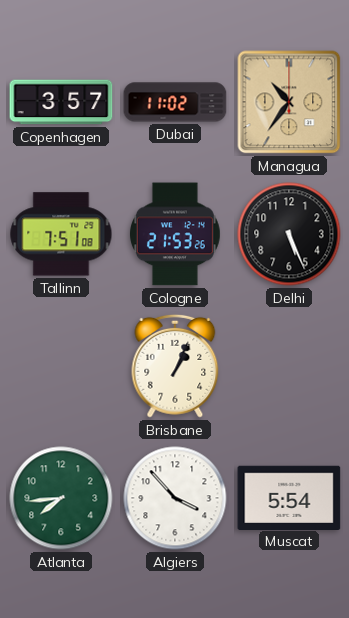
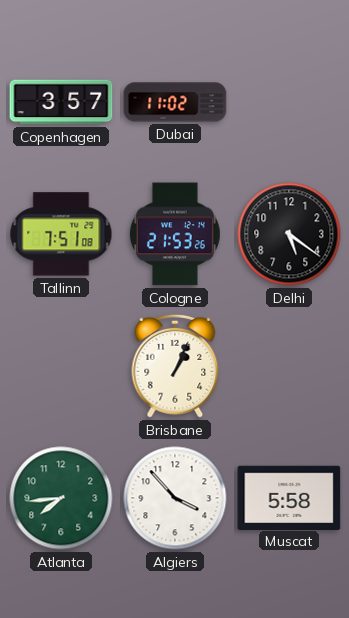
Managua: 10:36 -> none (289, 102)
Delhi: 5:26 -> 5:21 (289, 234)
Muscat: 5:54 -> 5:58 (289, 497)
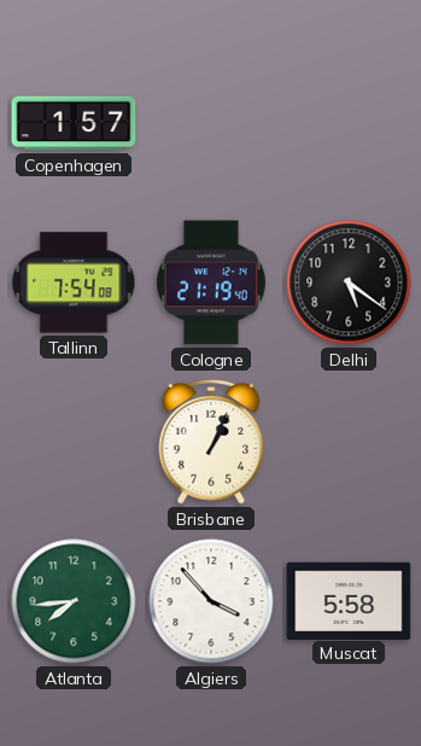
Copenhagen: 3:57 -> 1:57 (74, 123)
Dubai: 11:02 -> none (175, 102)
Tallinn: 7:51 -> 7:54 (74, 282)
Cologne: 21:53 -> 21:19 (211, 282)
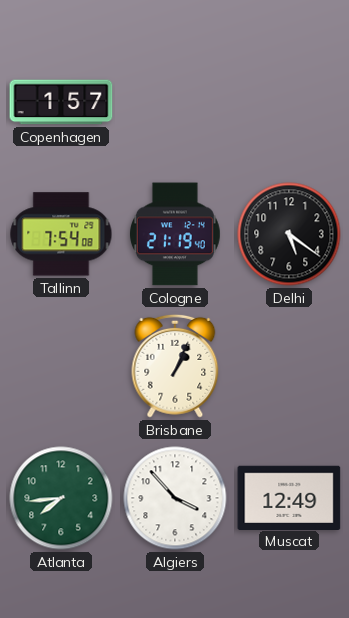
Muscat: 5:58 -> 12:49 (289, 497)
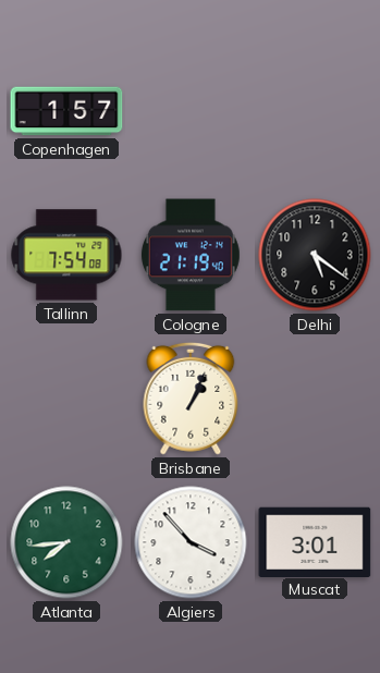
Muscat: 12:49 -> 3:01 (315, 541)
